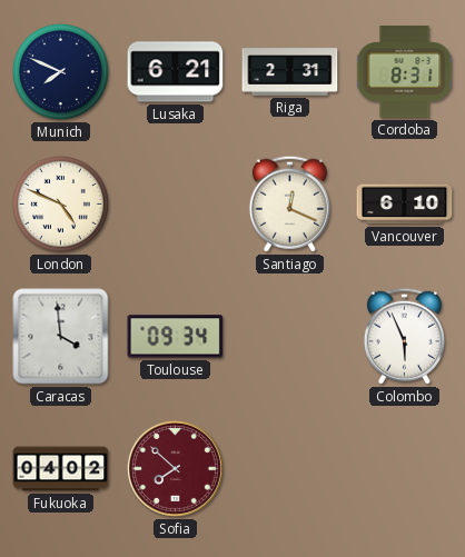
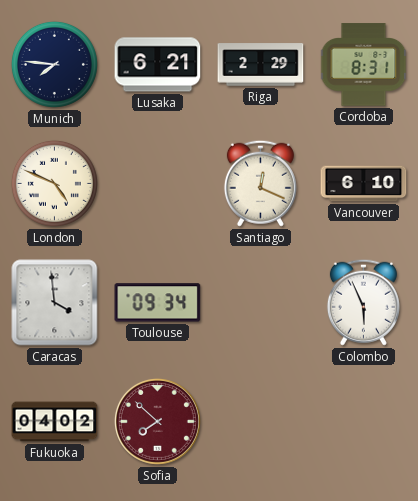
Munich: 7:49 -> 7:46 (54, 64)
Riga: 2:31 -> 2:29 (261, 65)
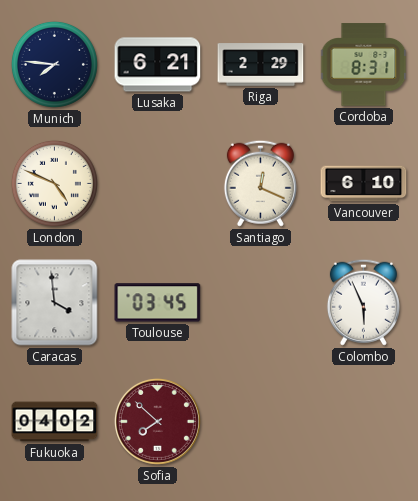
Toulouse: 09:34 -> 03:45 (158, 303)
